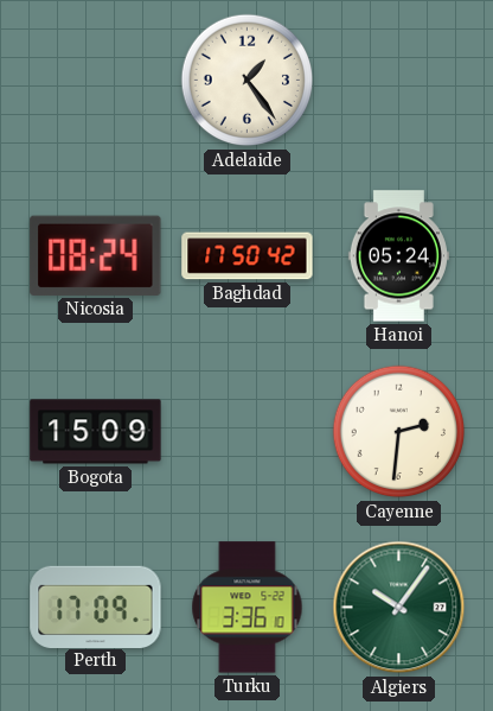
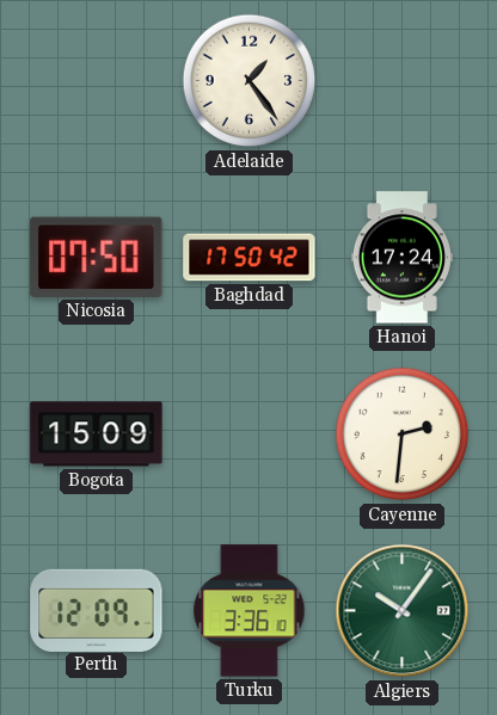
Nicosia: 08:24 -> 07:50 (97, 257)
Hanoi: 05:24 -> 17:24 (401, 258)
Perth: 17:09 -> 12:09 (97, 610)
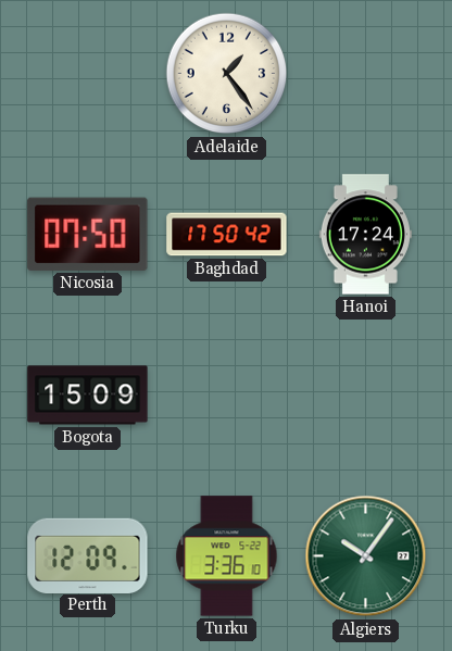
Cayenne: 2:31 -> none (403, 434)
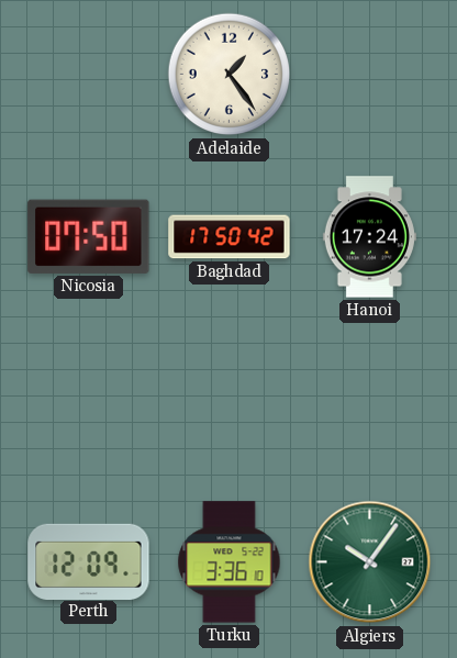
Bogota: 15:09 -> none (88, 396)
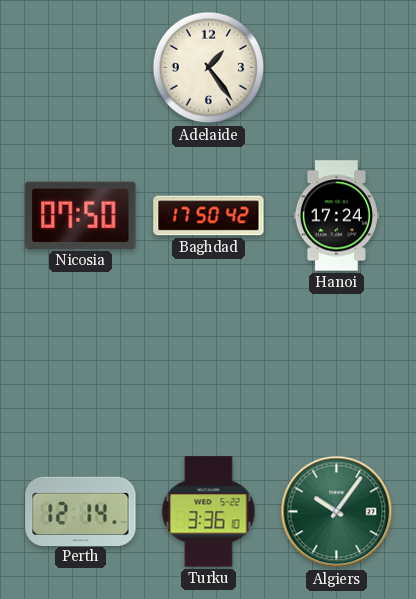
Perth: 12:09 -> 12:14 (81, 511)
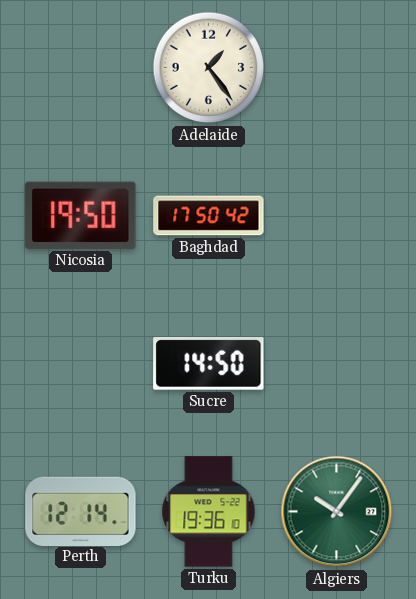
Nicosia: 07:50 -> 19:50 (81, 215)
Hanoi: 17:24 -> none (336, 216)
Sucre: none -> 14:50 (209, 364)
Turku: 3:36 -> 19:36 (209, 512)
